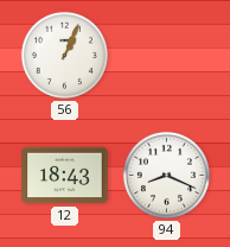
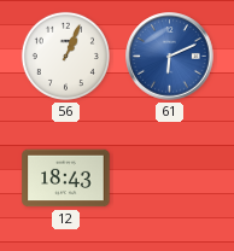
61: none -> 6:11 (170, 57)
94: 8:19 -> none (166, 175)
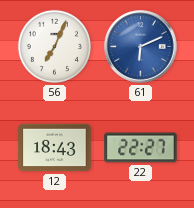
56: 1:04 -> 7:04 (54, 46)
22: none -> 22:27 (141, 148)
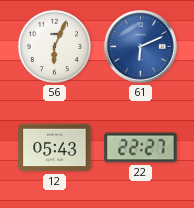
56: 7:04 -> 6:04 (54, 46)
12: 18:43 -> 05:43 (55, 148)
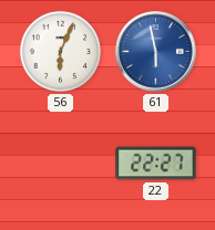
61: 6:11 -> 5:58 (156, 52)
12: 05:43 -> none (55, 148)
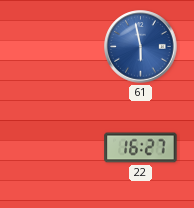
56: 6:04 -> none (60, 51)
22: 22:27 -> 16:27 (141, 148)
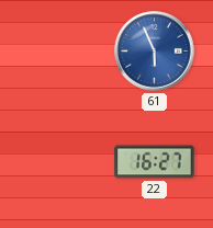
61: 5:58 -> 5:56 (155, 52)
